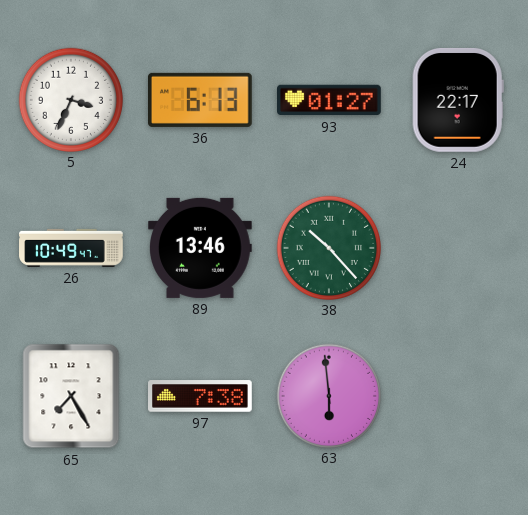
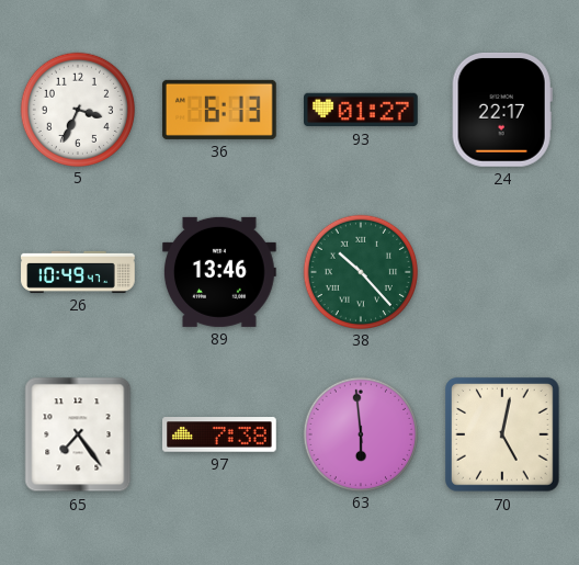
65: 7:25 -> 7:24 (78, 434)
70: none -> 5:02 (503, 436)
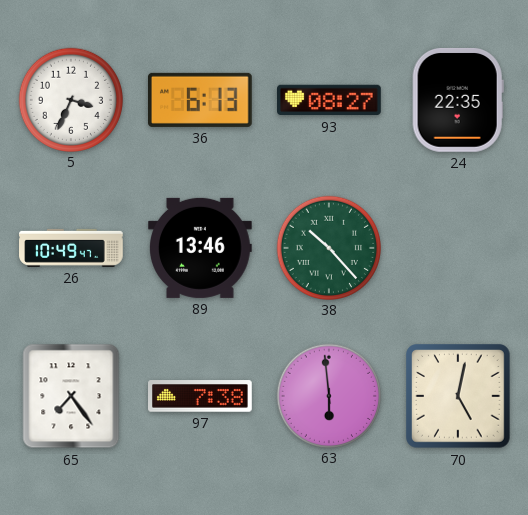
93: 01:27 -> 08:27 (330, 100)
24: 22:17 -> 22:35 (458, 100)
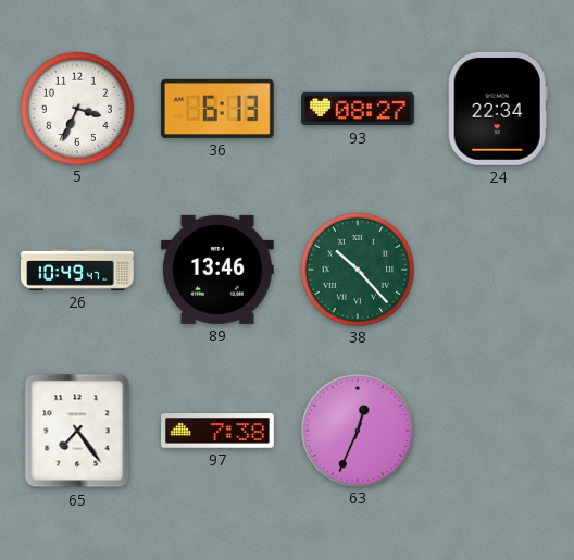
24: 22:35 -> 22:34 (498, 109)
63: 5:59 -> 12:34 (357, 430)
70: 5:02 -> none (459, 397)
